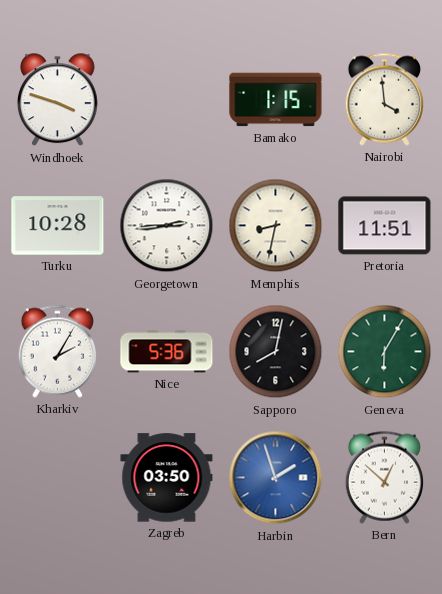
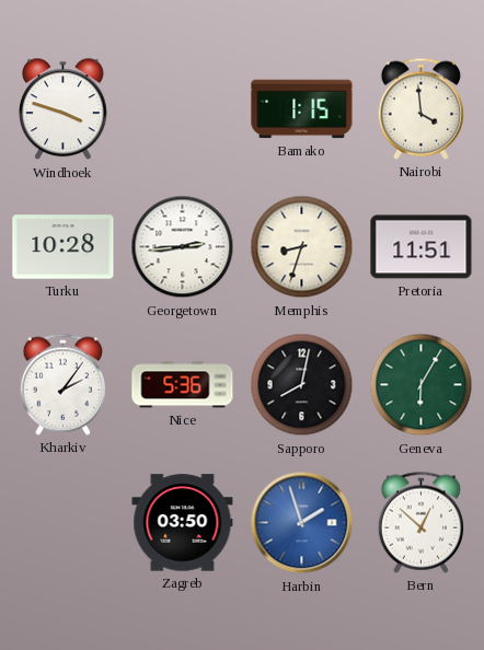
Memphis: 8:32 -> 8:33 (302, 247)
Kharkiv: 2:05 -> 2:06 (62, 384)
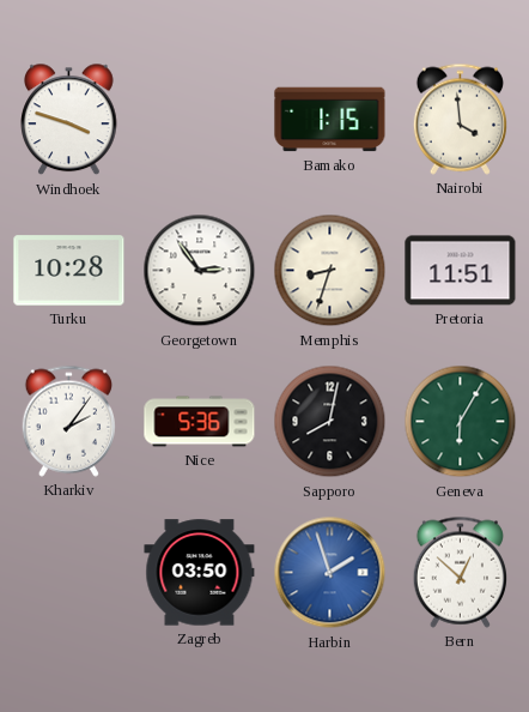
Georgetown: 2:44 -> 2:54 (200, 271)
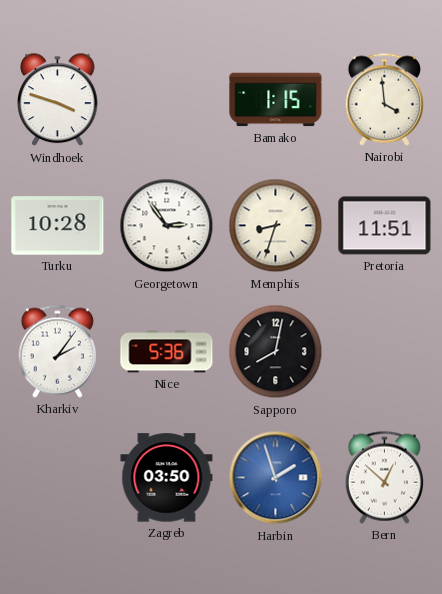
Geneva: 6:05 -> none (461, 422)
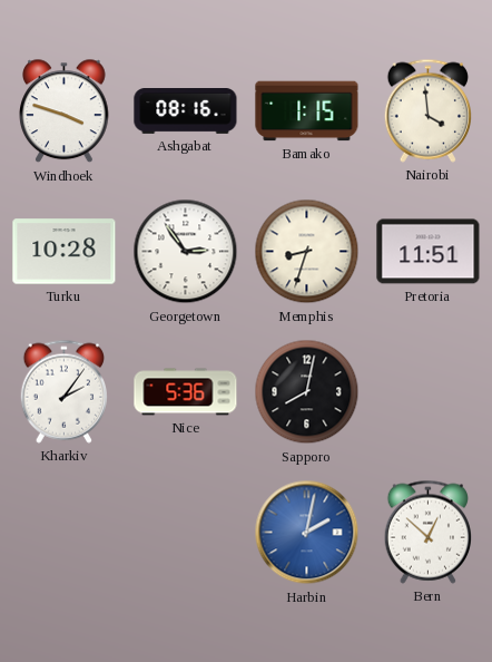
Ashgabat: none -> 08:16 (186, 111)
Zagreb: 03:50 -> none (167, 478)
Harbin: 1:57 -> 2:02 (307, 533)
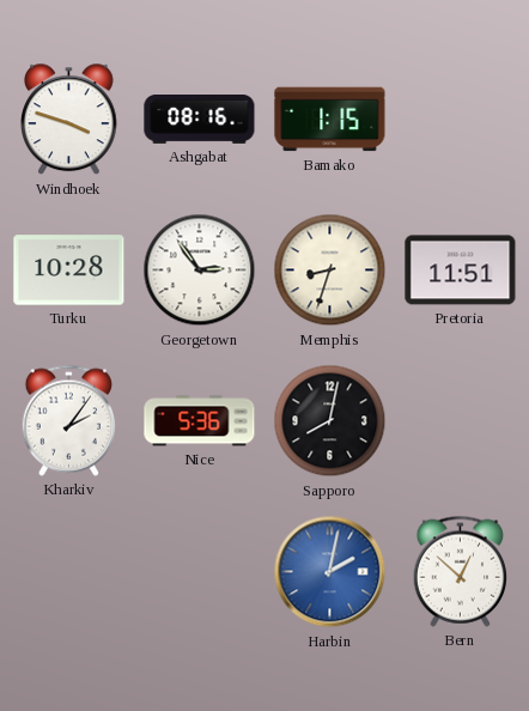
Nairobi: 3:59 -> none (427, 110)
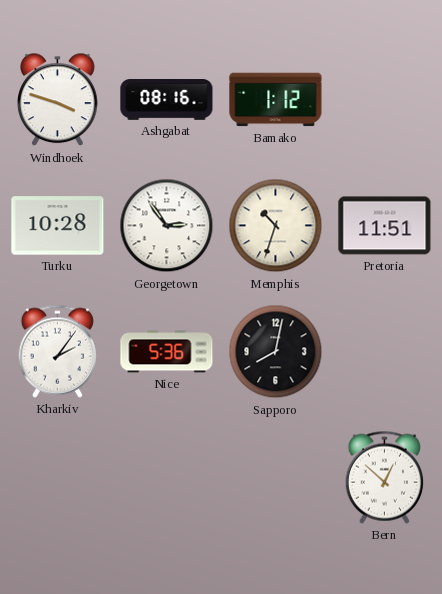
Bamako: 1:15 -> 1:12 (276, 100)
Memphis: 8:33 -> 10:33 (276, 226)
Harbin: 2:02 -> none (330, 572)
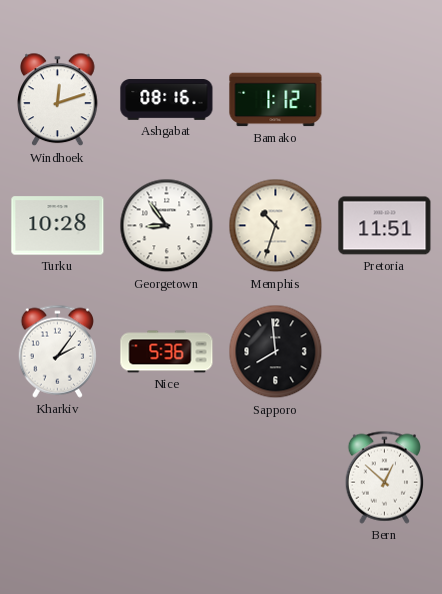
Windhoek: 3:48 -> 12:12 (58, 100)
Georgetown: 2:54 -> 8:54 (167, 226)
Sapporo: 8:02 -> 7:59 (276, 352)
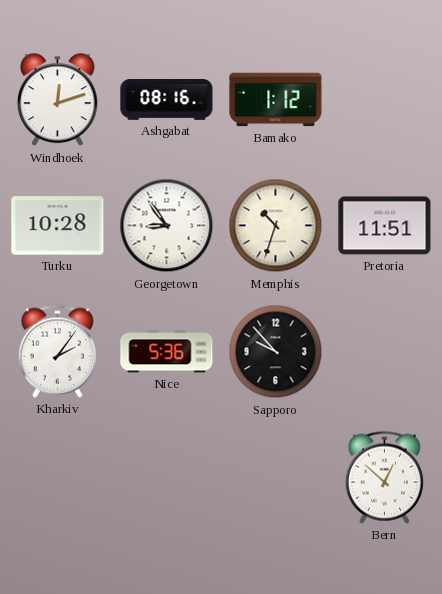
Sapporo: 7:59 -> 9:53 (276, 352)
